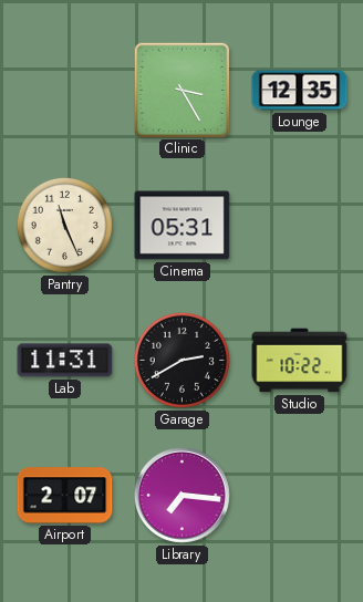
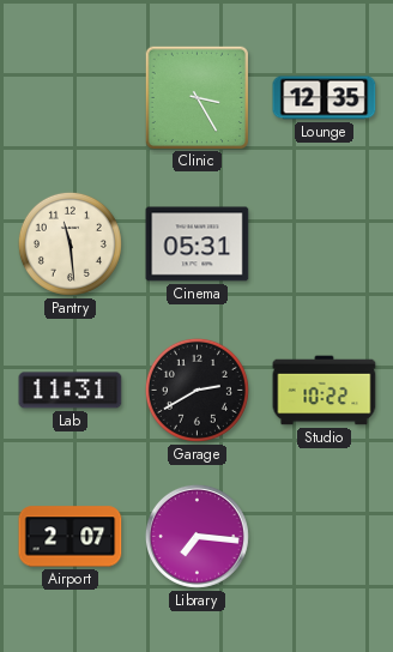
Pantry: 11:26 -> 11:29 (69, 243)
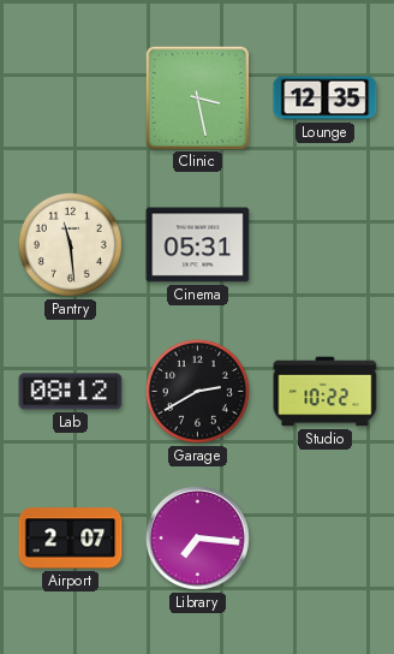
Clinic: 3:25 -> 3:28 (197, 97)
Lab: 11:31 -> 08:12 (71, 392)
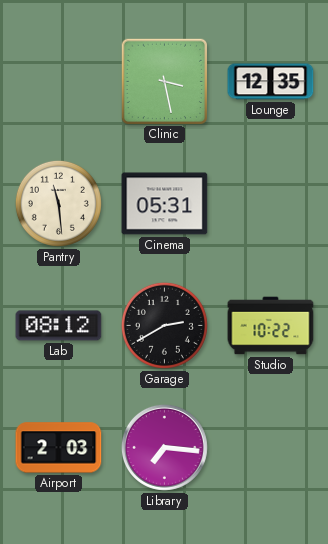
Airport: 2:07 -> 2:03 (59, 448)
